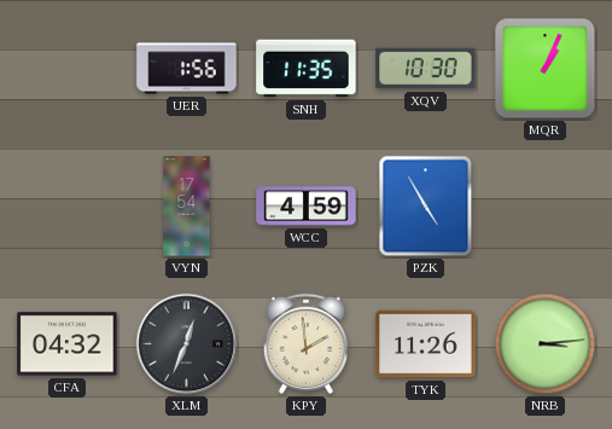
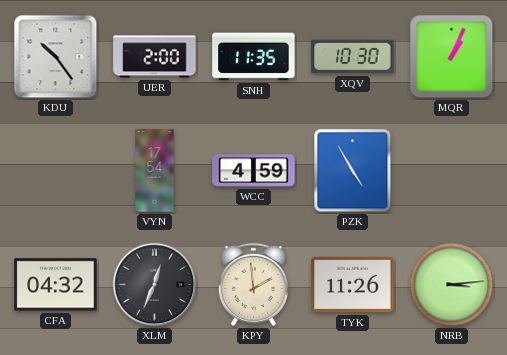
KDU: none -> 10:24 (56, 57)
UER: 1:56 -> 2:00 (155, 57)
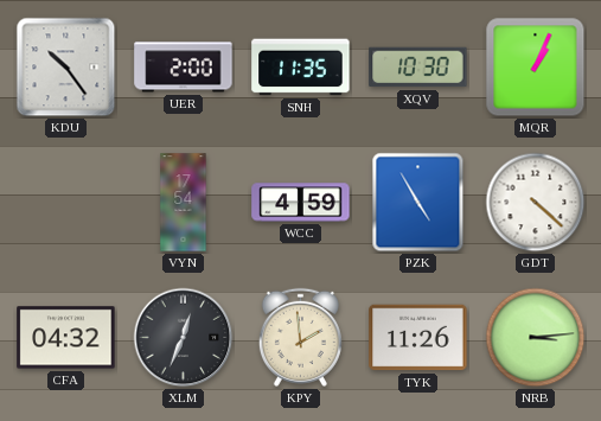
GDT: none -> 4:22 (536, 203)
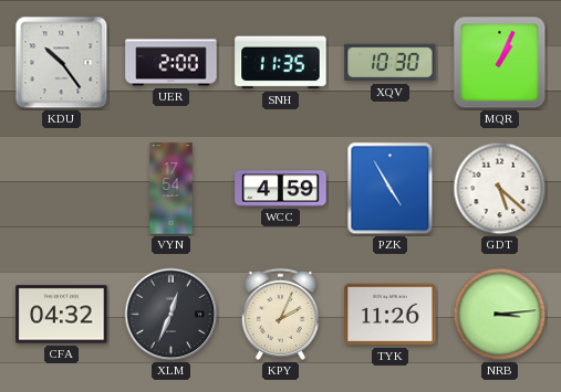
GDT: 4:22 -> 5:22 (500, 189)
KPY: 1:59 -> 2:04 (280, 314)
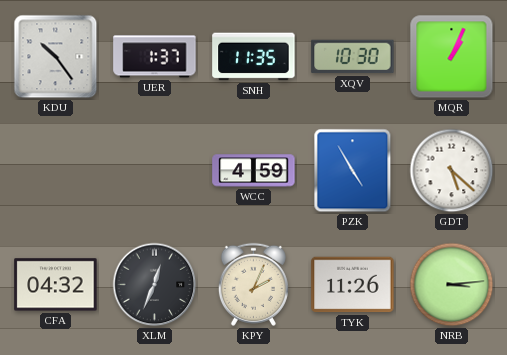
UER: 2:00 -> 1:37 (155, 57)
VYN: 17:54 -> none (172, 189)
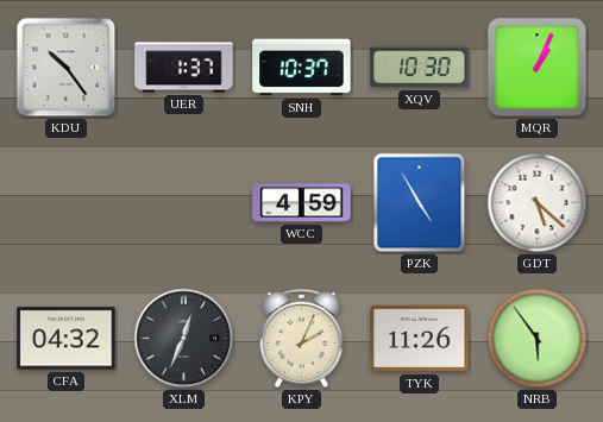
SNH: 11:35 -> 10:37 (302, 68)
NRB: 3:14 -> 5:54 (538, 339)
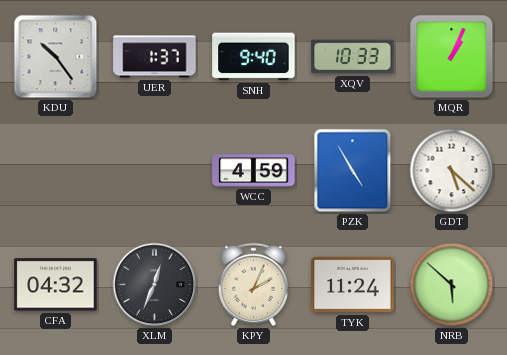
SNH: 10:37 -> 9:40 (254, 57)
XQV: 10:30 -> 10:33 (353, 57)
TYK: 11:26 -> 11:24 (353, 285)
NRB: 5:54 -> 5:52 (452, 285)
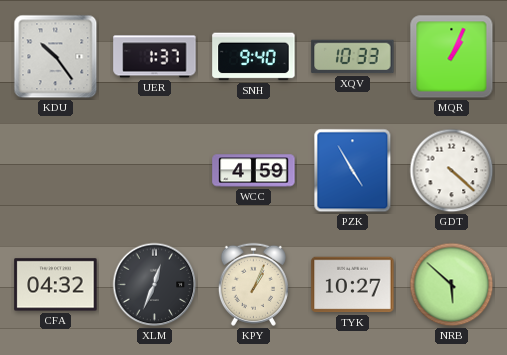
GDT: 5:22 -> 4:22 (452, 171)
KPY: 2:04 -> 1:04 (253, 284)
TYK: 11:24 -> 10:27 (353, 285)
